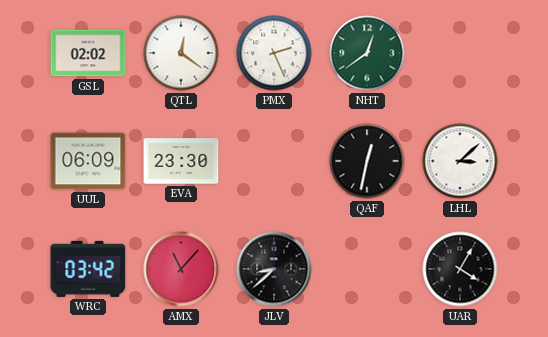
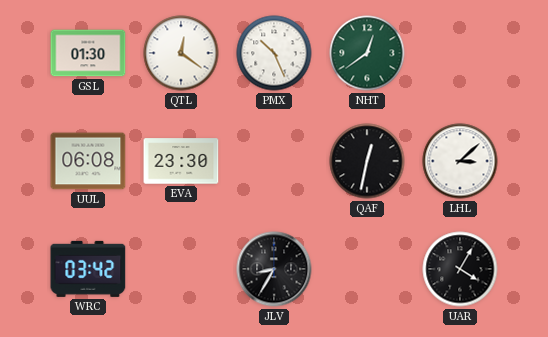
GSL: 02:02 -> 01:30 (88, 53)
PMX: 2:26 -> 10:26 (274, 53)
UUL: 06:09 -> 06:08 (88, 161)
AMX: 11:07 -> none (181, 269)
JLV: 8:38 -> 8:35 (274, 269)
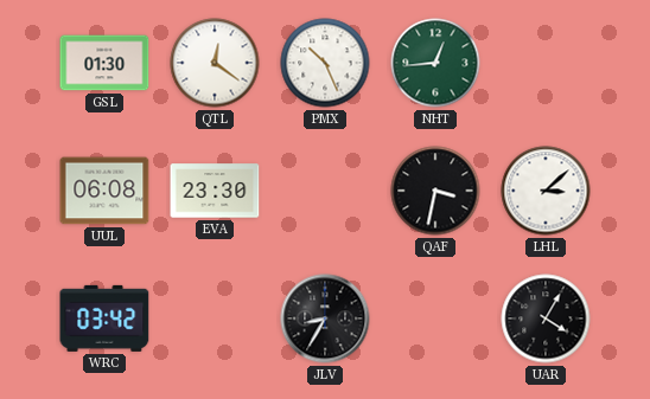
NHT: 12:39 -> 12:44 (435, 63)
QAF: 12:32 -> 3:32 (435, 191)
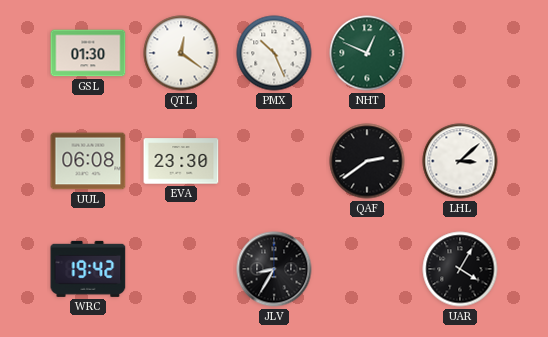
NHT: 12:44 -> 12:49 (367, 53)
QAF: 3:32 -> 2:39 (367, 161)
WRC: 03:42 -> 19:42 (88, 269)
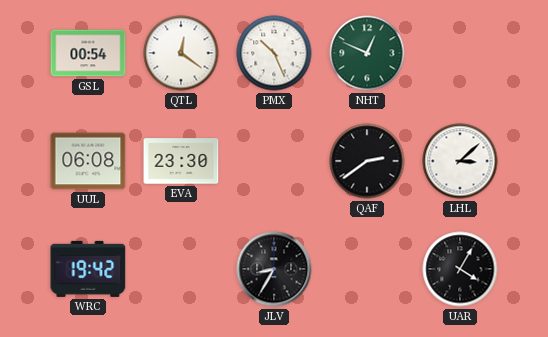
GSL: 01:30 -> 00:54 (88, 53)
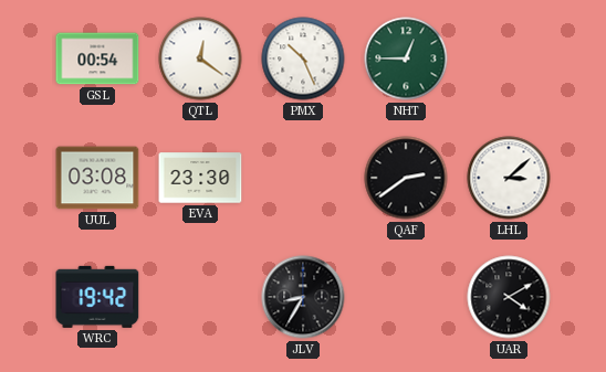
NHT: 12:49 -> 12:45 (406, 59)
UUL: 06:08 -> 03:08 (97, 178)
UAR: 4:05 -> 4:10 (509, 297)
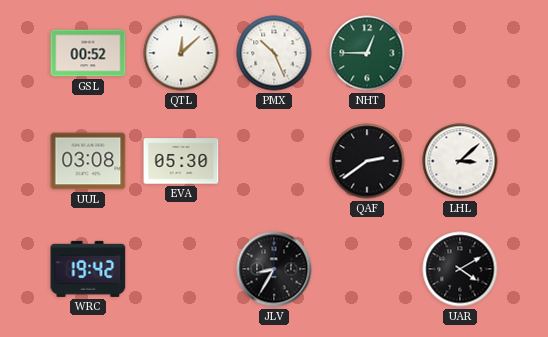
GSL: 00:54 -> 00:52 (88, 53)
QTL: 12:21 -> 12:08 (181, 53)
EVA: 23:30 -> 05:30 (181, 161)
